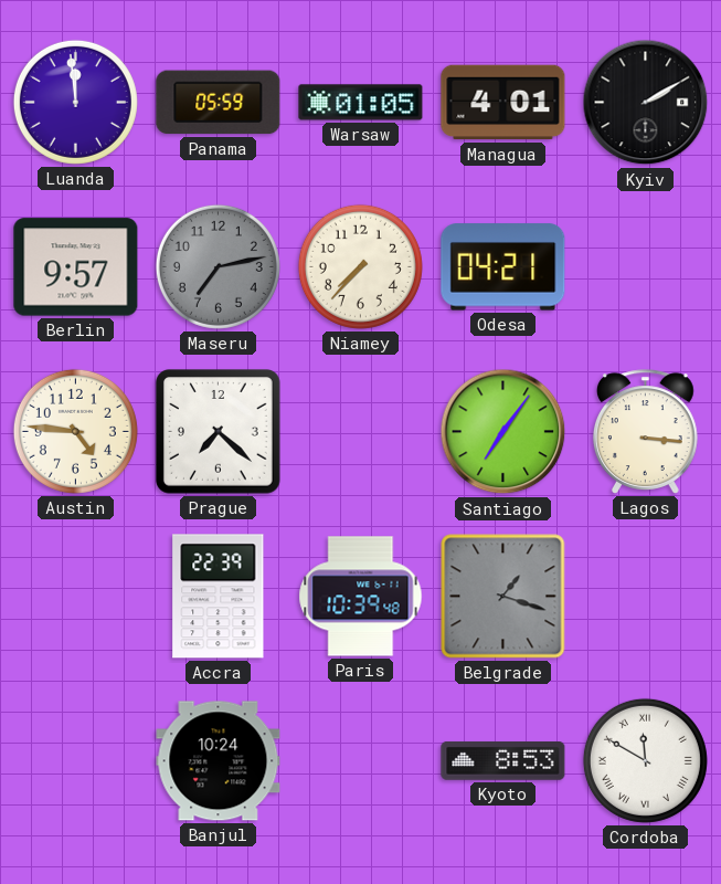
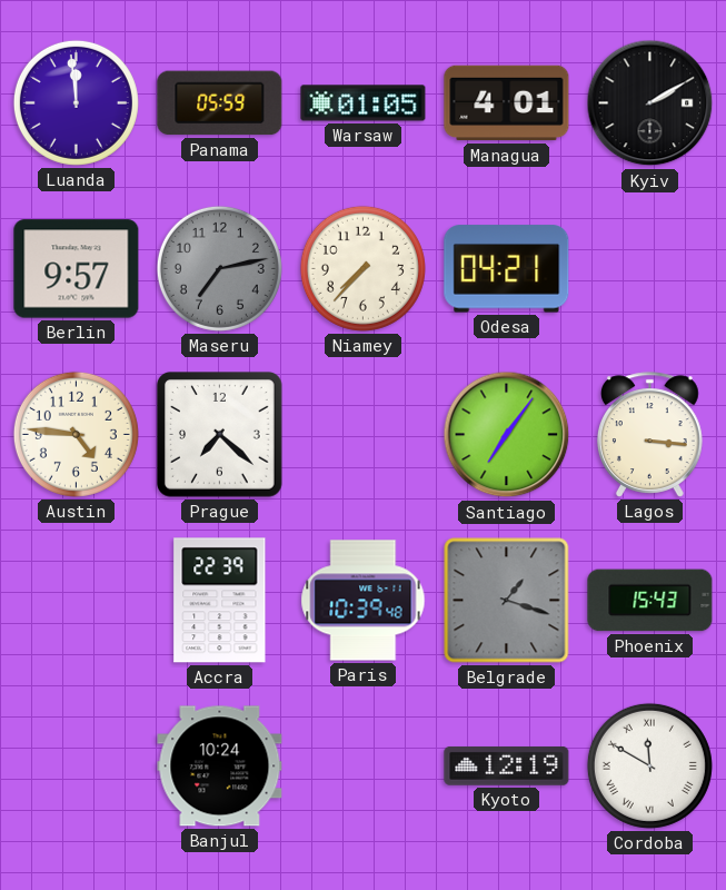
Phoenix: none -> 15:43 (650, 601)
Kyoto: 8:53 -> 12:19 (507, 767)
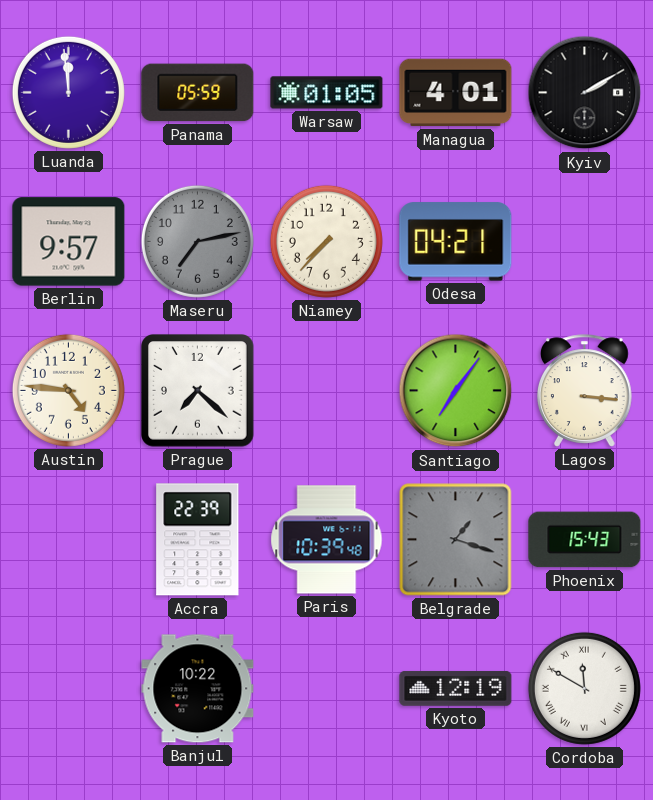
Banjul: 10:24 -> 10:22 (198, 689)
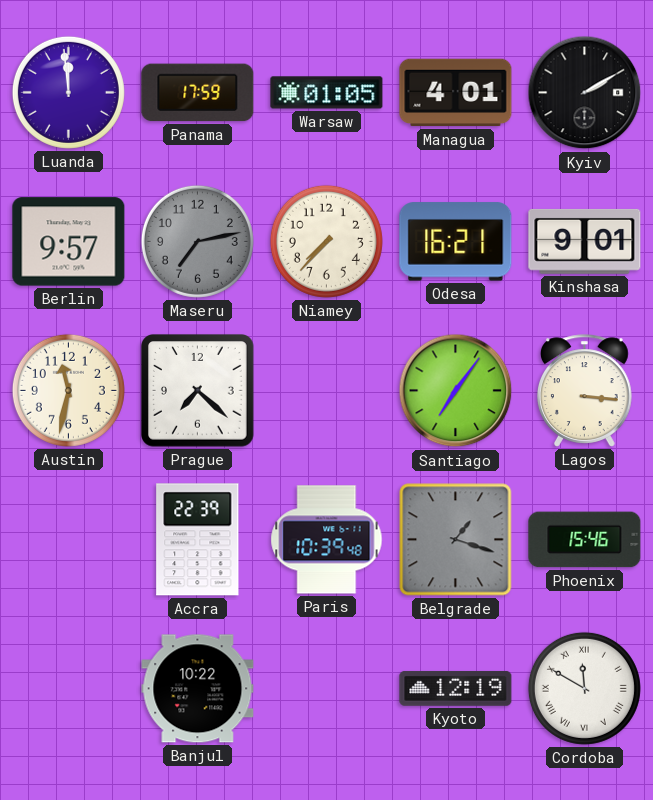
Panama: 05:59 -> 17:59 (198, 93)
Odesa: 04:21 -> 16:21 (456, 242)
Kinshasa: none -> 9:01 (585, 241)
Austin: 4:46 -> 11:32 (68, 390)
Phoenix: 15:43 -> 15:46 (585, 540)
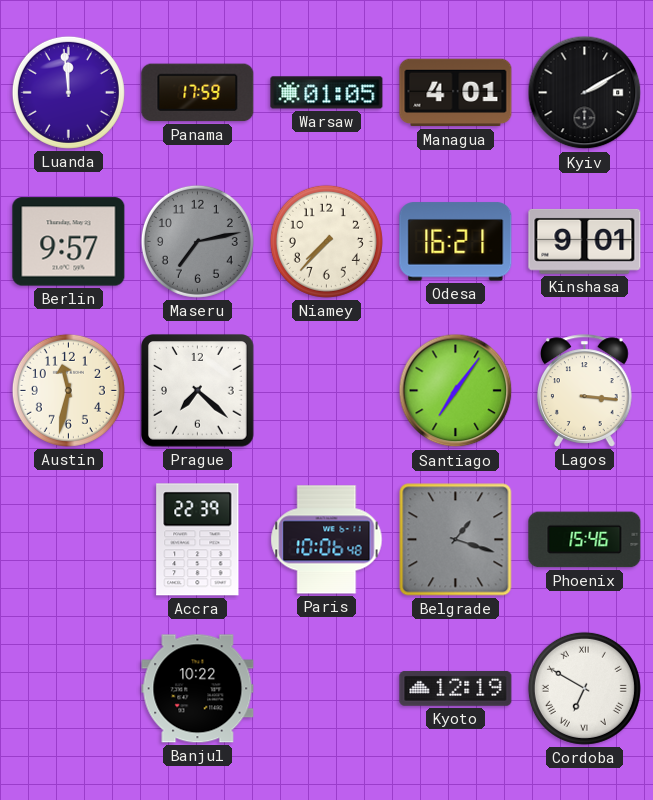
Paris: 10:39 -> 10:06 (327, 540)
Cordoba: 11:50 -> 6:50 (584, 688)
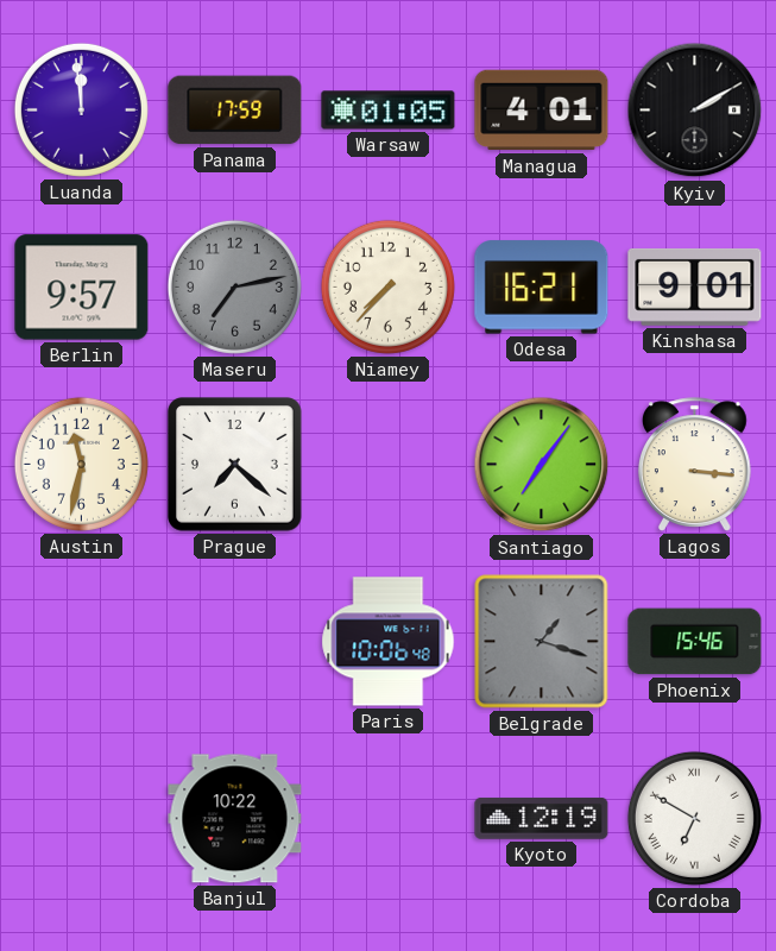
Accra: 22:39 -> none (198, 540)
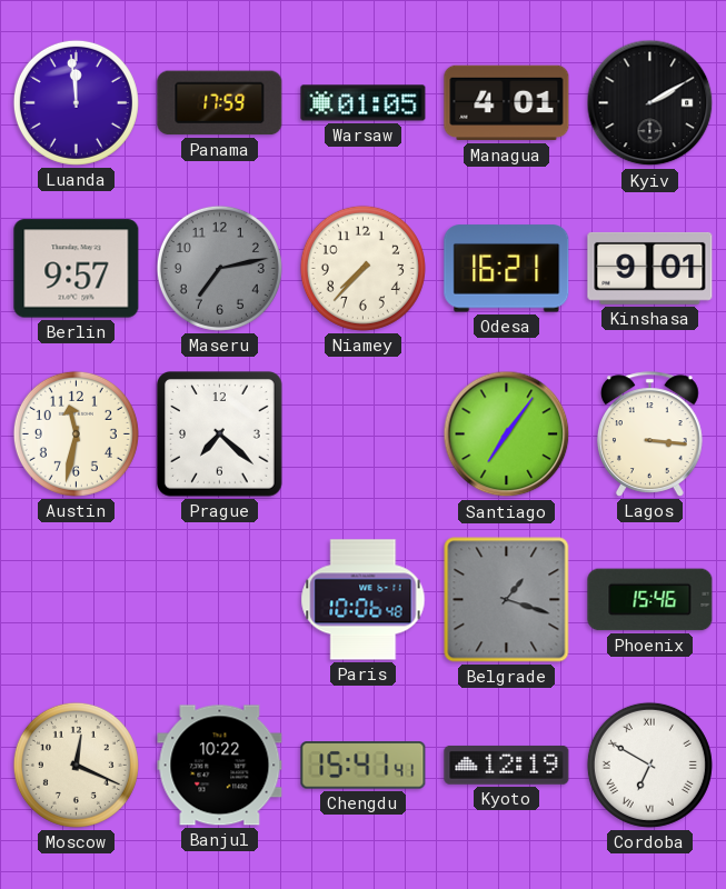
Moscow: none -> 12:19 (76, 765)
Chengdu: none -> 15:41 (364, 766)
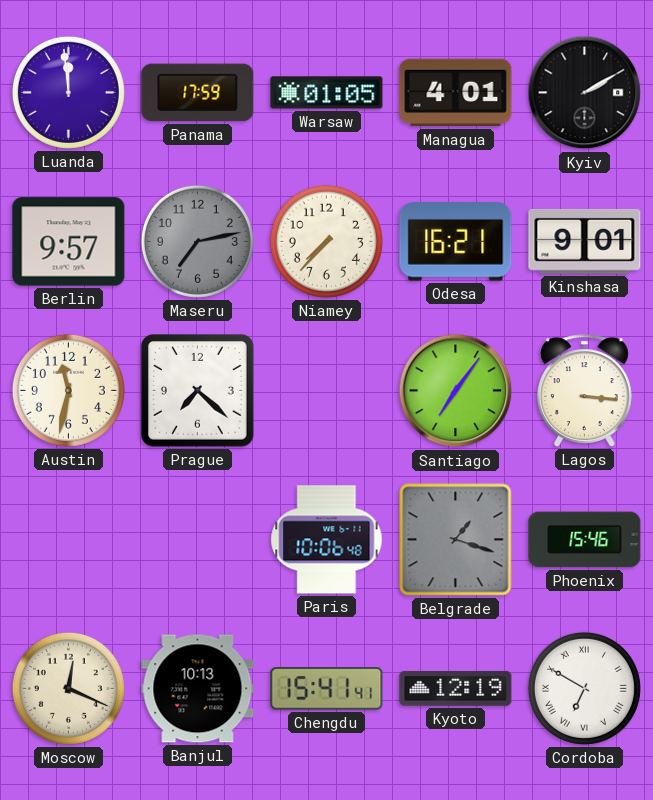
Banjul: 10:22 -> 10:13 (198, 689)
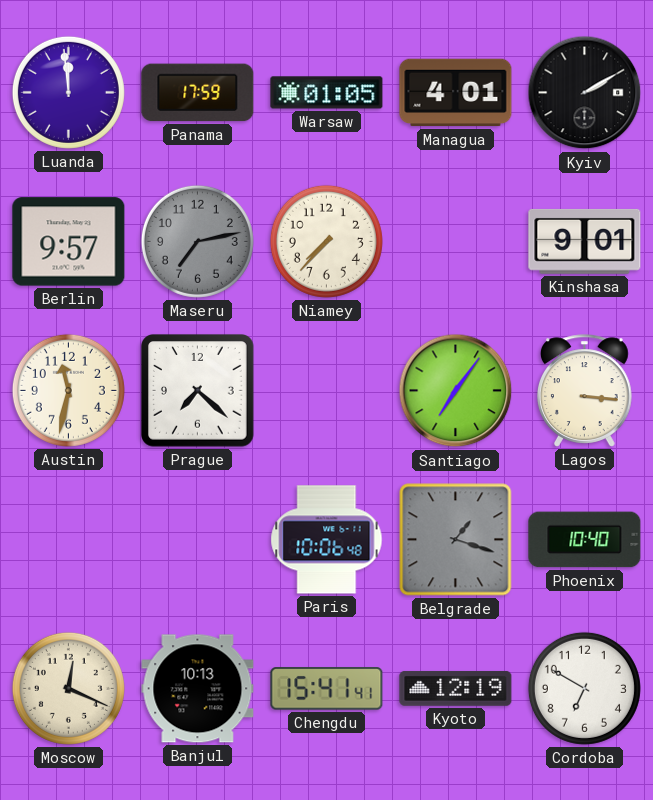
Odesa: 16:21 -> none (456, 242)
Phoenix: 15:46 -> 10:40 (585, 540)
Cordoba numerals: Roman -> Arabic (584, 688)
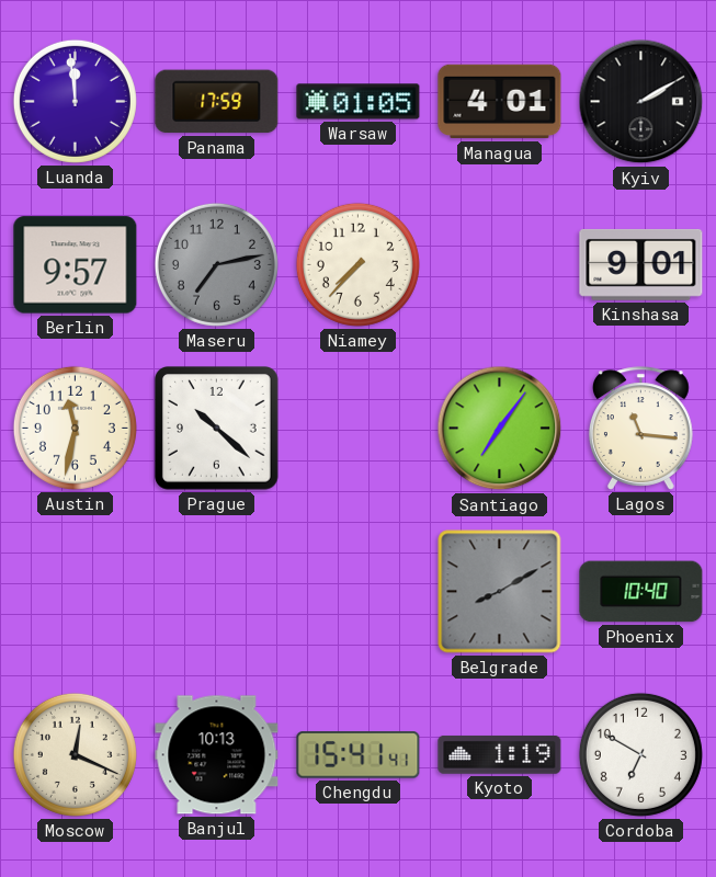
Prague: 7:22 -> 10:22 (217, 429)
Lagos: 3:16 -> 11:16 (640, 429)
Paris: 10:06 -> none (327, 540)
Belgrade: 1:18 -> 8:10 (500, 592)
Kyoto: 12:19 -> 1:19 (500, 755)
